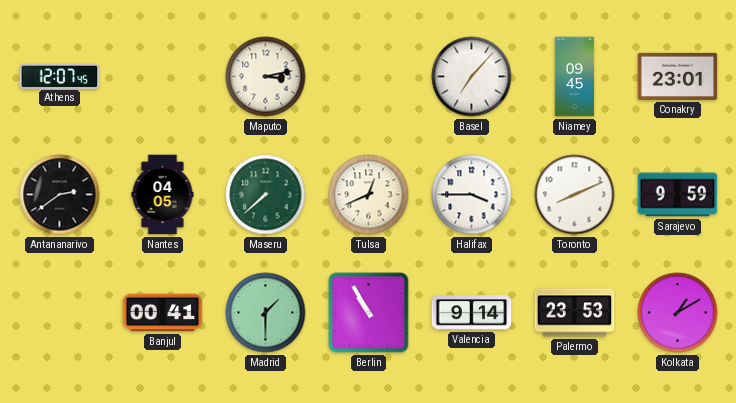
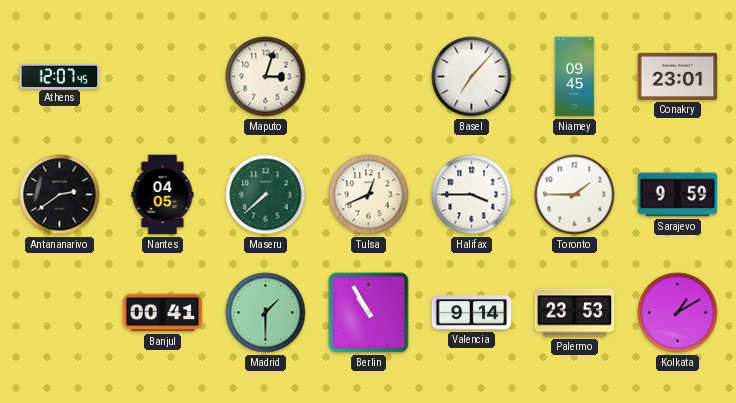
Maputo: 3:13 -> 3:03 (266, 77)
Toronto: 8:11 -> 1:45 (575, 195)
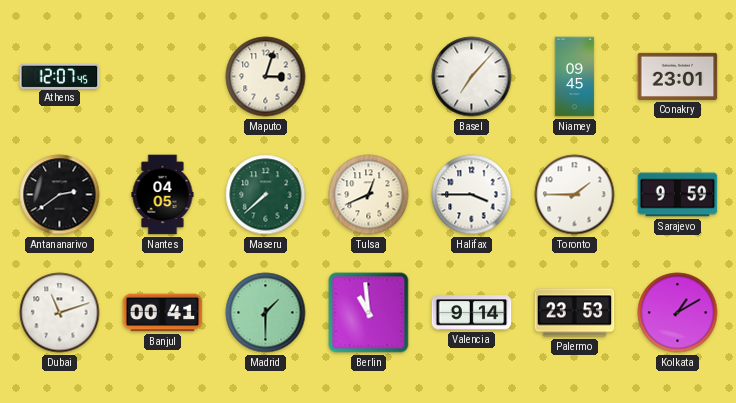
Dubai: none -> 11:12 (60, 313)
Berlin: 10:55 -> 10:59 (369, 313)
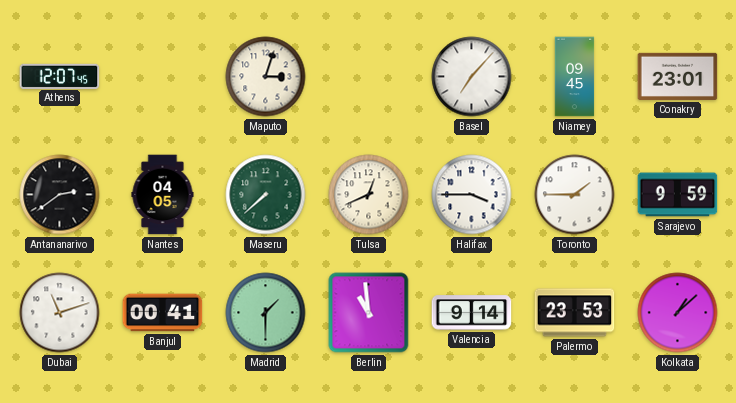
Kolkata: 1:10 -> 1:08 (678, 313)
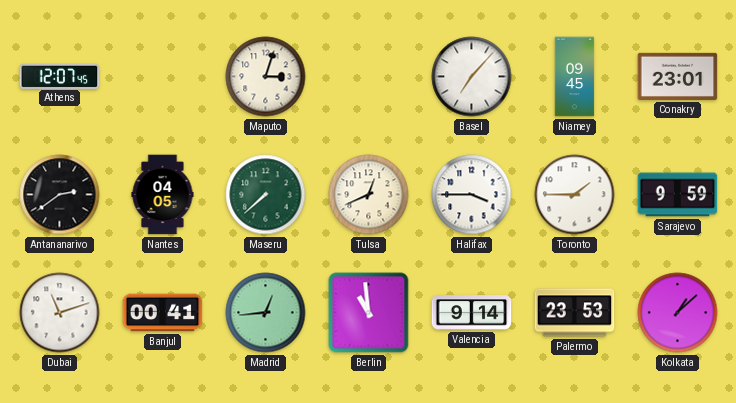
Madrid: 1:30 -> 12:44 (266, 313)
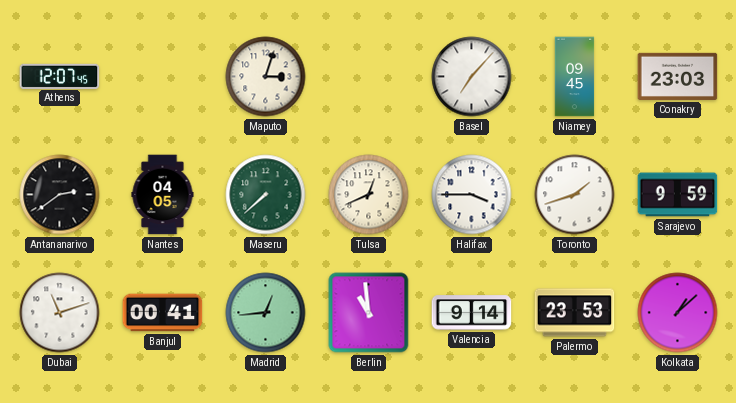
Conakry: 23:01 -> 23:03 (678, 76)
Toronto: 1:45 -> 1:42 (575, 195)
